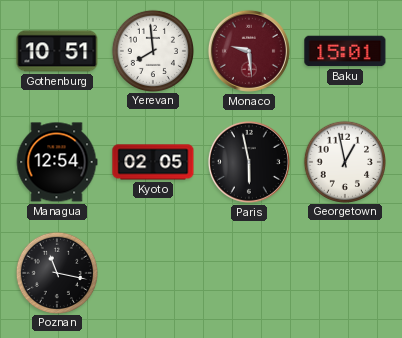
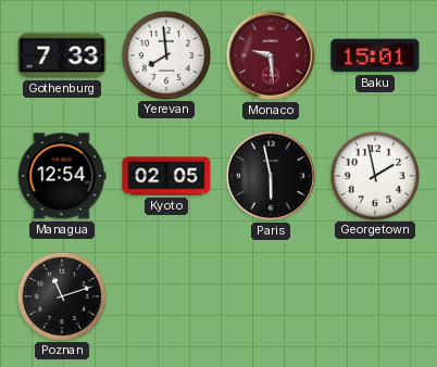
Gothenburg: 10:51 -> 7:33 (62, 55)
Georgetown: 12:58 -> 1:58 (374, 175)
Poznan: 11:17 -> 11:12 (61, 295)
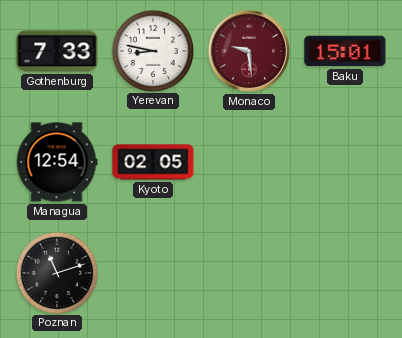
Yerevan: 7:59 -> 8:47 (152, 50)
Paris: 5:58 -> none (271, 176)
Georgetown: 1:58 -> none (374, 175)
